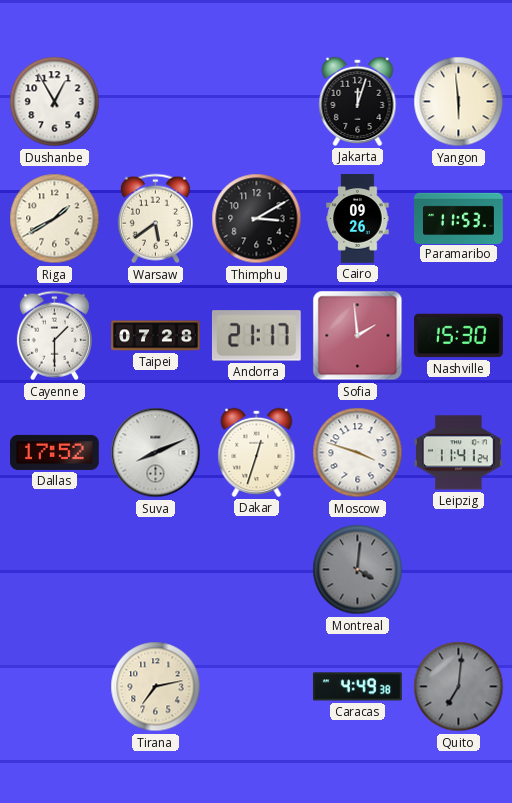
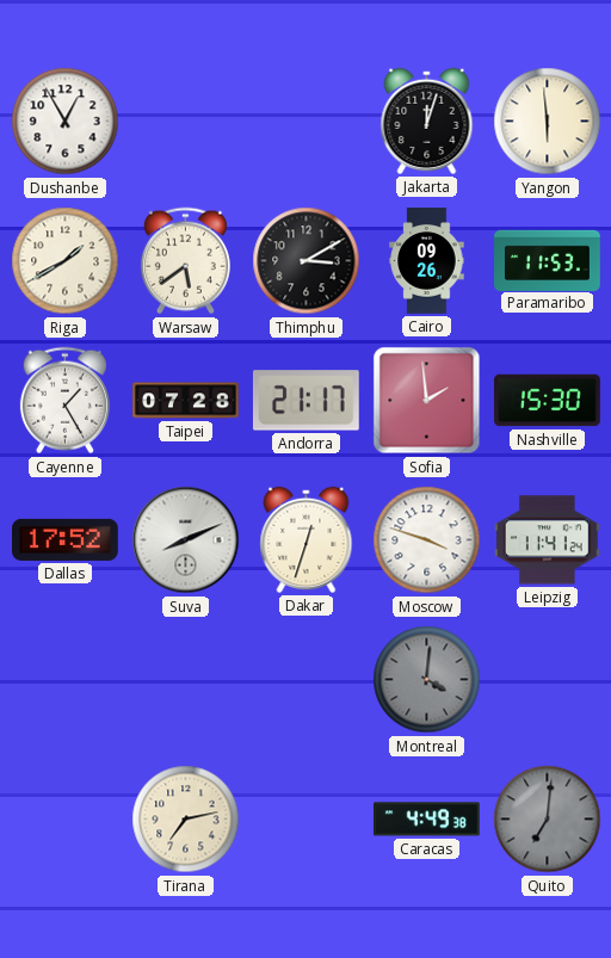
Cayenne: 1:30 -> 1:25 (64, 401)
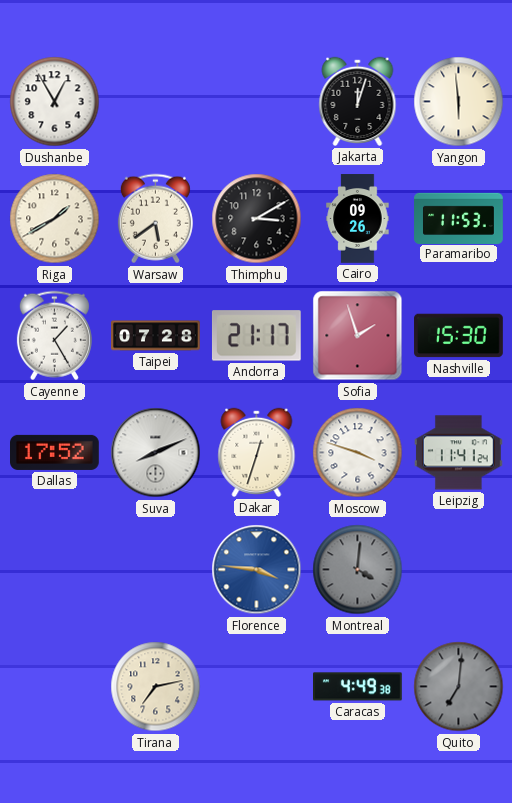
Sofia: 1:59 -> 1:57 (358, 336)
Florence: none -> 3:46 (257, 570)
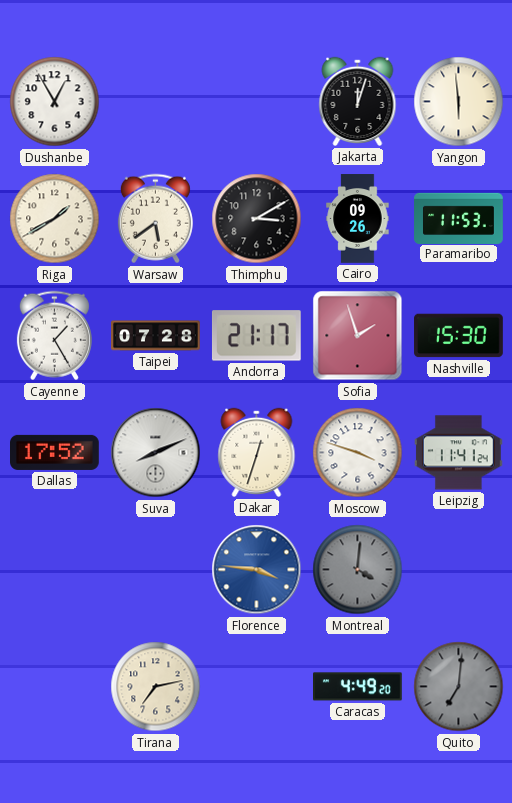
Caracas: 4:49:38 -> 4:49:20 (358, 687)
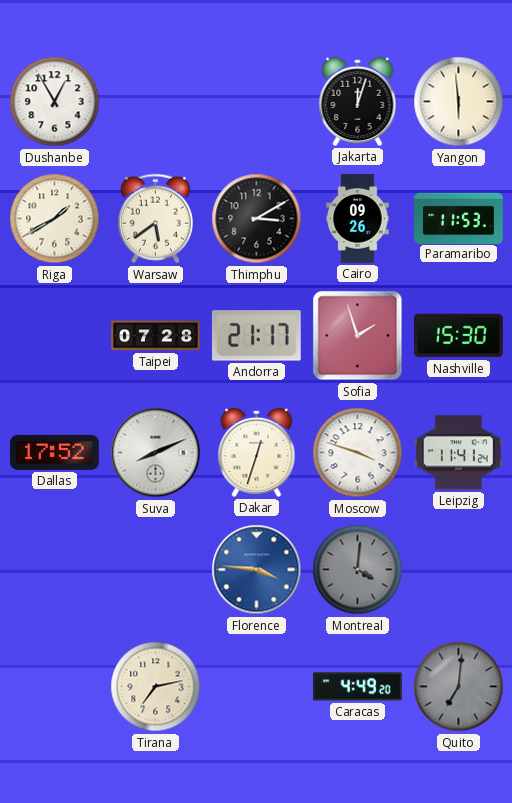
Cayenne: 1:25 -> none (54, 336)
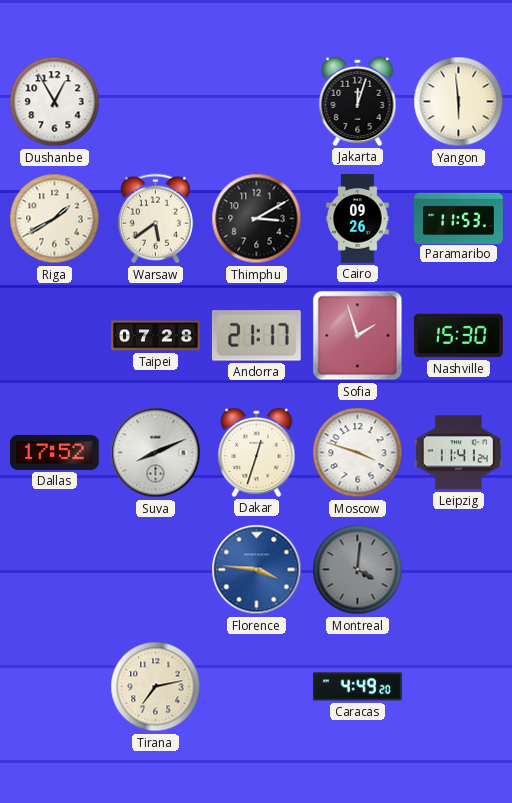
Quito: 7:01 -> none (459, 687)
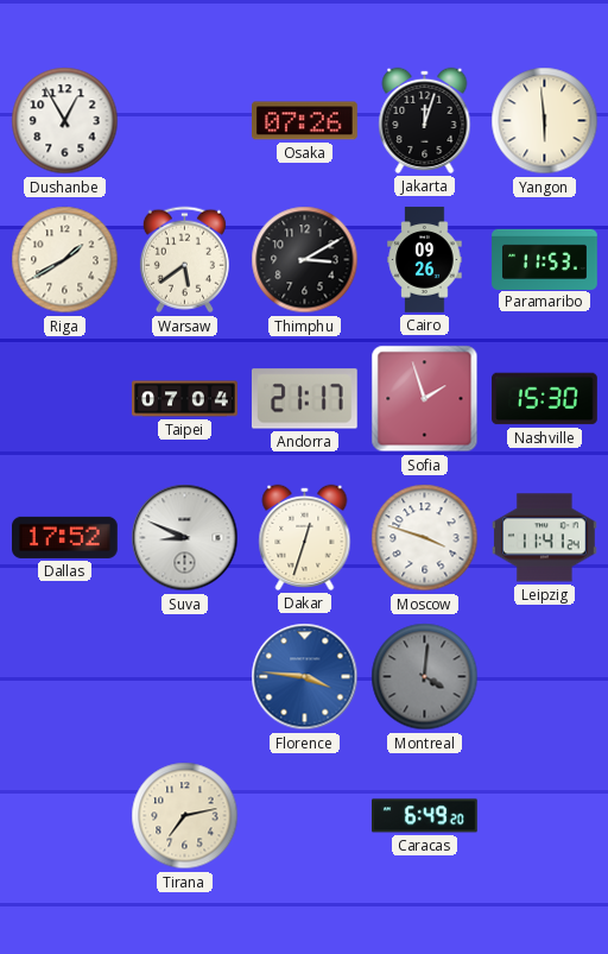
Osaka: none -> 07:26 (305, 121)
Taipei: 07:28 -> 07:04 (185, 399)
Suva: 8:11 -> 8:49 (185, 538)
Caracas: 4:49 -> 6:49 (425, 816)
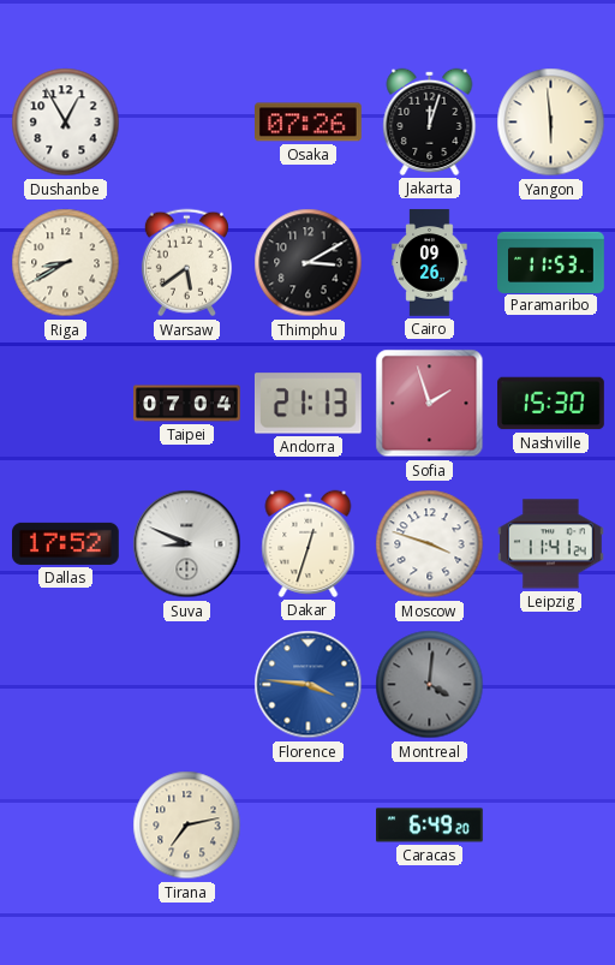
Riga: 1:40 -> 8:40 (66, 263)
Andorra: 21:17 -> 21:13 (307, 404)
